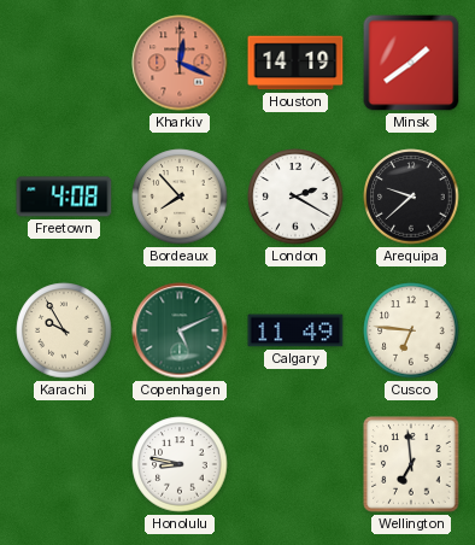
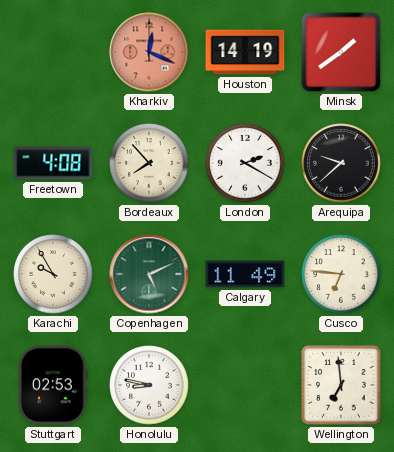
Stuttgart: none -> 02:53 (53, 385)
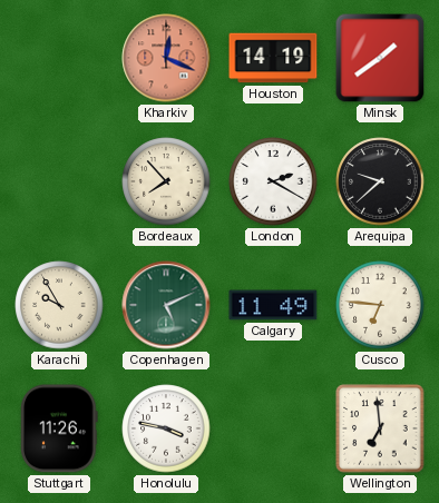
Freetown: 4:08 -> none (53, 163)
Stuttgart: 02:53 -> 11:26 (59, 428)
Honolulu: 8:47 -> 3:47 (166, 428)
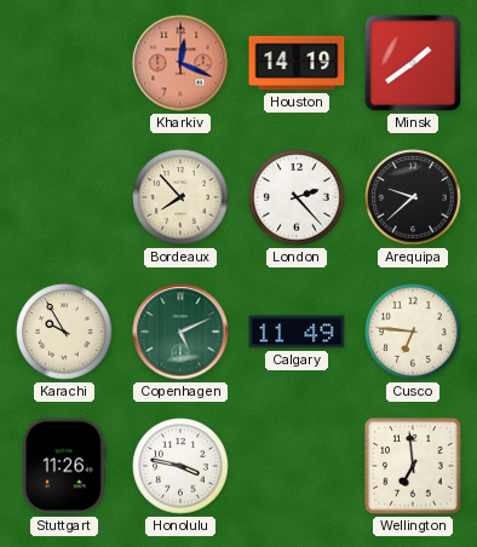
London: 2:20 -> 2:23 (297, 197)
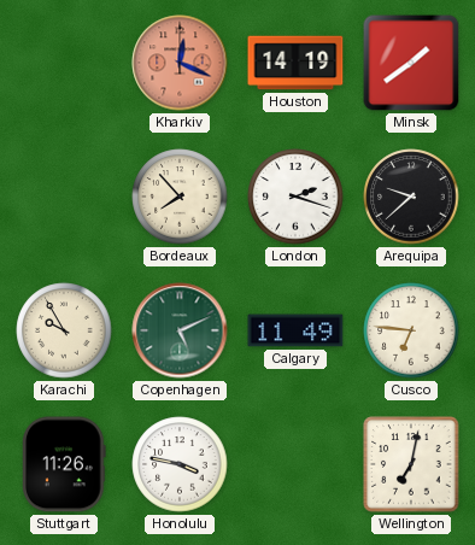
London: 2:23 -> 2:18 (295, 197)
Wellington: 6:59 -> 7:02 (411, 464)
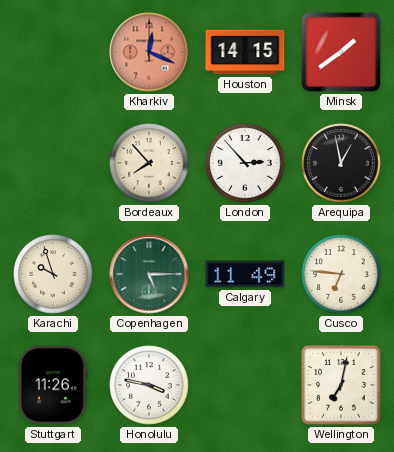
Houston: 14:19 -> 14:15 (245, 52)
London: 2:18 -> 2:53 (245, 163)
Arequipa: 9:38 -> 12:58 (341, 163)
Karachi: 9:55 -> 9:57 (53, 274)
Copenhagen: 5:11 -> 5:15 (149, 274)
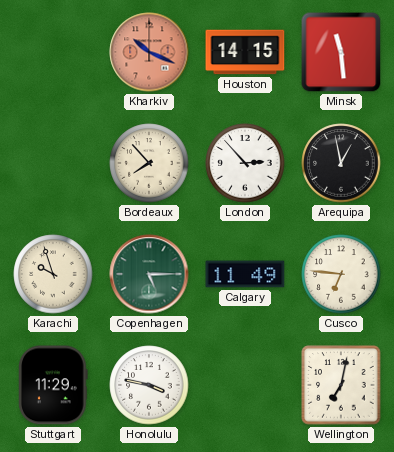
Kharkiv: 12:19 -> 10:19 (149, 52)
Minsk: 1:39 -> 11:29 (341, 52)
Stuttgart: 11:26 -> 11:29 (53, 385)
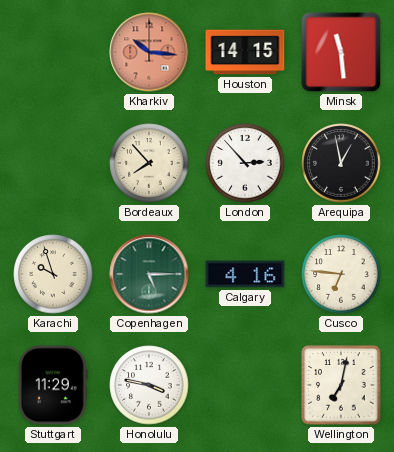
Kharkiv: 10:19 -> 10:16 (149, 52)
Calgary: 11:49 -> 4:16 (245, 274)
